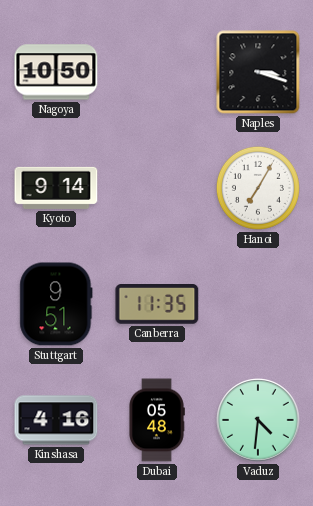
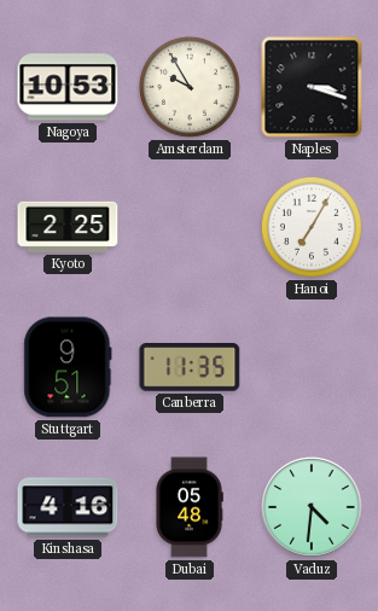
Nagoya: 10:50 -> 10:53 (68, 87)
Amsterdam: none -> 9:55 (190, 87)
Kyoto: 9:14 -> 2:25 (68, 227)
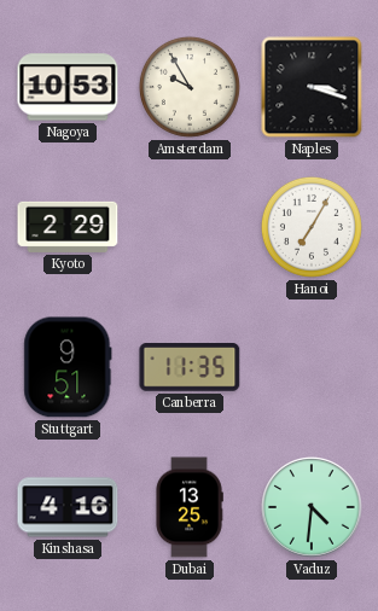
Kyoto: 2:25 -> 2:29 (68, 227)
Dubai: 05:48 -> 13:25 (190, 507)
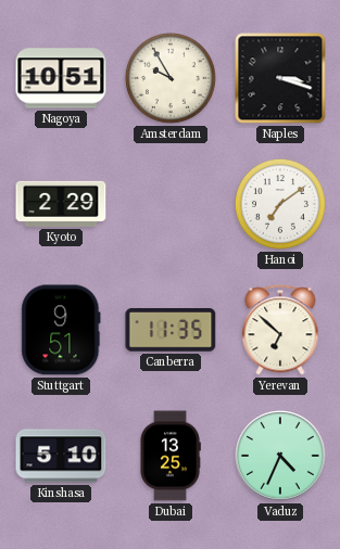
Nagoya: 10:53 -> 10:51 (61, 78)
Hanoi: 7:05 -> 7:09 (280, 204)
Yerevan: none -> 6:52 (280, 330)
Kinshasa: 4:16 -> 5:10 (61, 456)
Vaduz: 4:31 -> 4:34 (281, 457)
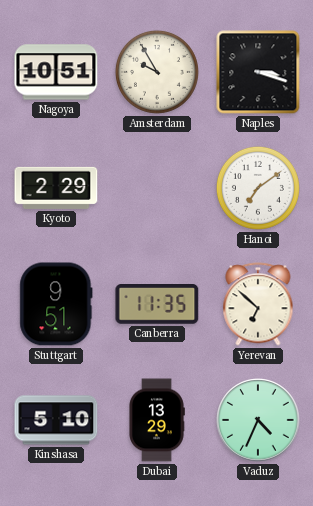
Dubai: 13:25 -> 13:29 (157, 420)
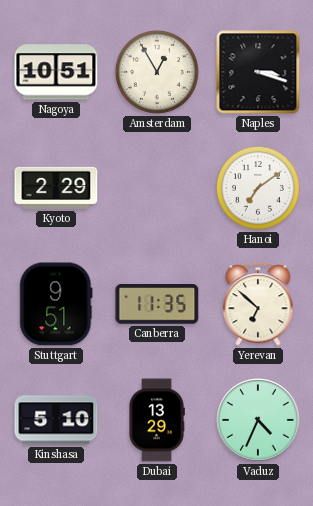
Amsterdam: 9:55 -> 12:55 (157, 72)
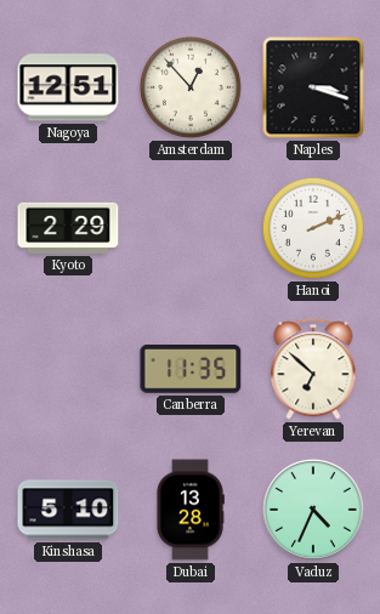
Nagoya: 10:51 -> 12:51 (68, 87)
Amsterdam: 12:55 -> 12:53 (191, 87)
Hanoi: 7:09 -> 2:11 (313, 228)
Stuttgart: 9:51 -> none (56, 304)
Dubai: 13:29 -> 13:28 (191, 510)
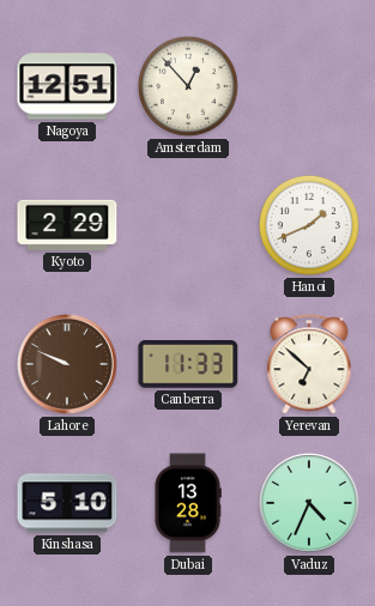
Naples: 3:18 -> none (313, 87)
Hanoi: 2:11 -> 1:41 (309, 225)
Lahore: none -> 9:49 (68, 365)
Canberra: 11:35 -> 11:33 (188, 365)
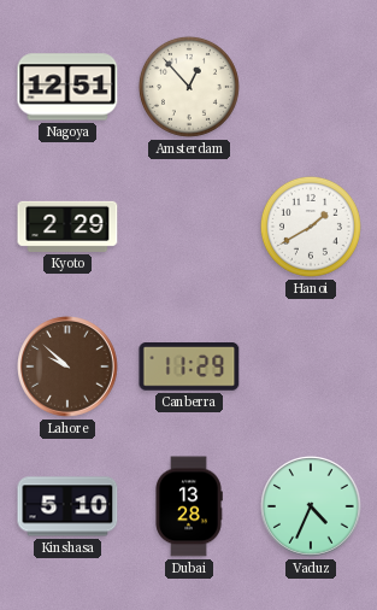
Hanoi: 1:41 -> 1:40 (311, 227)
Lahore: 9:49 -> 9:52 (69, 368)
Canberra: 11:33 -> 11:29 (189, 368)
Yerevan: 6:52 -> none (309, 364)
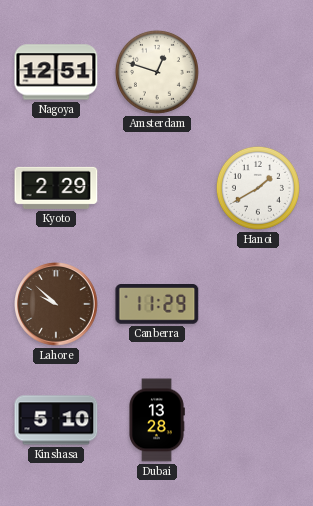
Amsterdam: 12:53 -> 12:48 (157, 72)
Vaduz: 4:34 -> none (312, 508)
